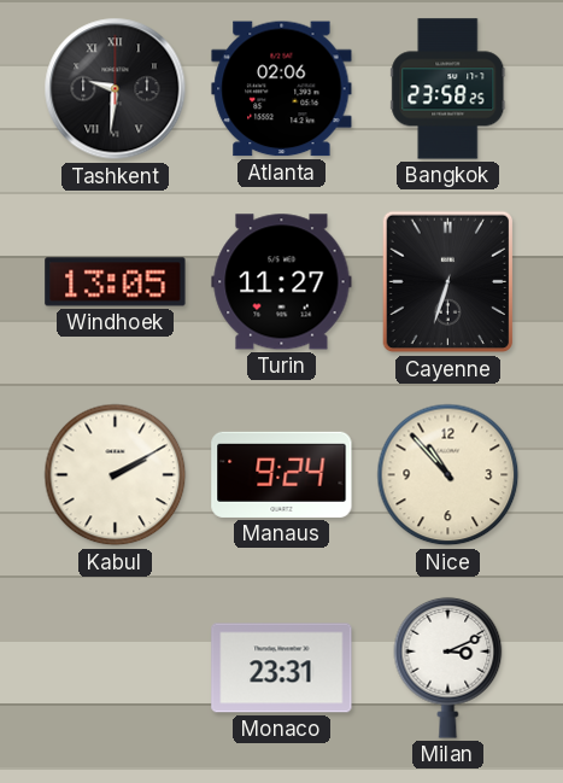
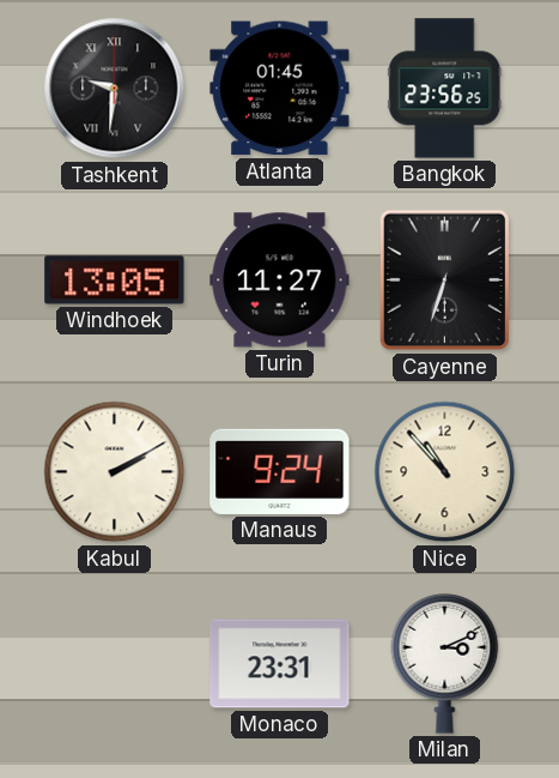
Atlanta: 02:06 -> 01:45 (280, 89)
Bangkok: 23:58 -> 23:56 (445, 89)
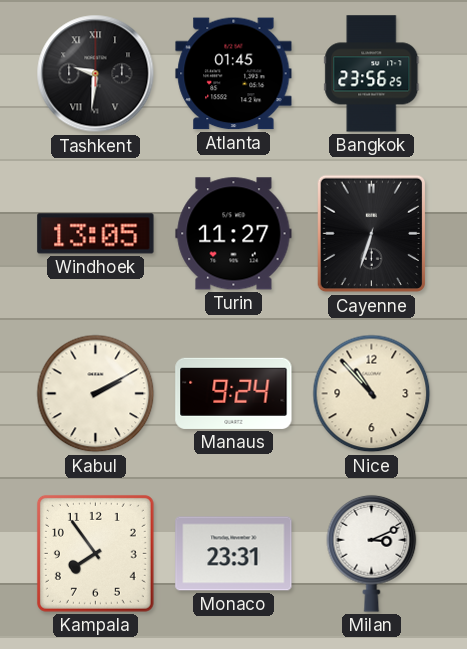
Kampala: none -> 7:54 (95, 553)
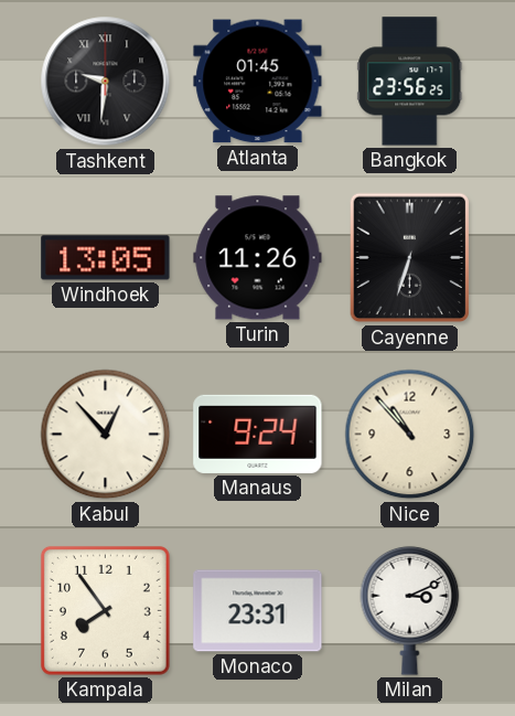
Turin: 11:27 -> 11:26 (258, 258)
Kabul: 2:10 -> 12:53 (106, 435)
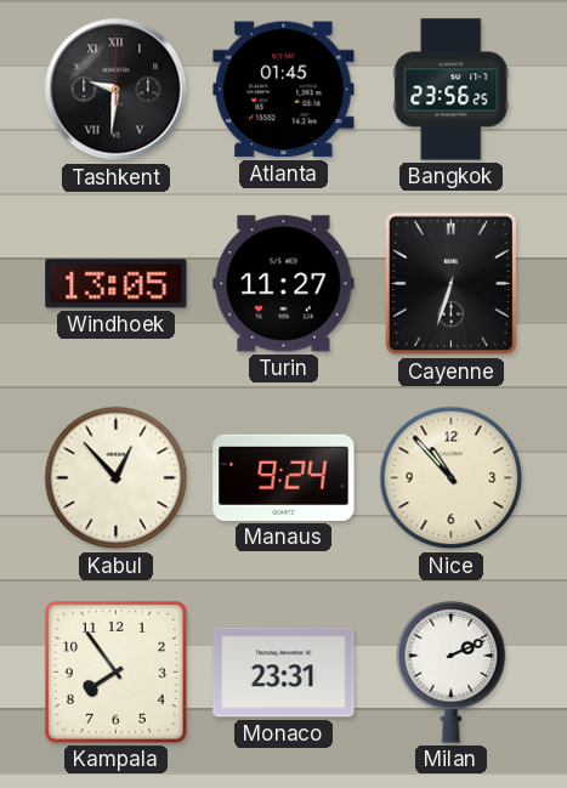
Turin: 11:26 -> 11:27 (284, 284)
Milan: 3:11 -> 2:11 (452, 671)
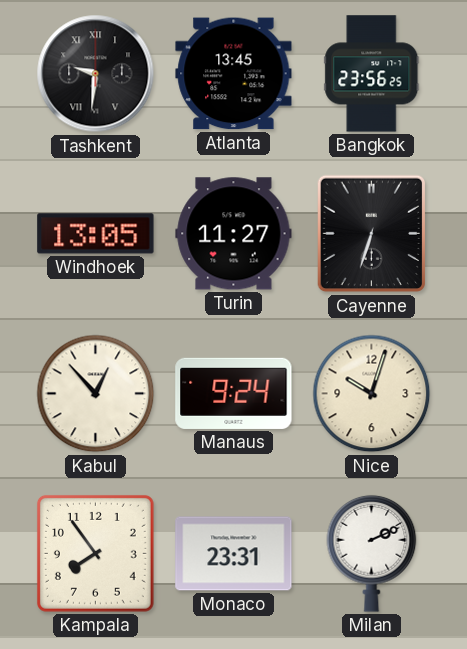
Atlanta: 01:45 -> 13:45 (234, 74)
Nice: 10:53 -> 10:03 (372, 394)
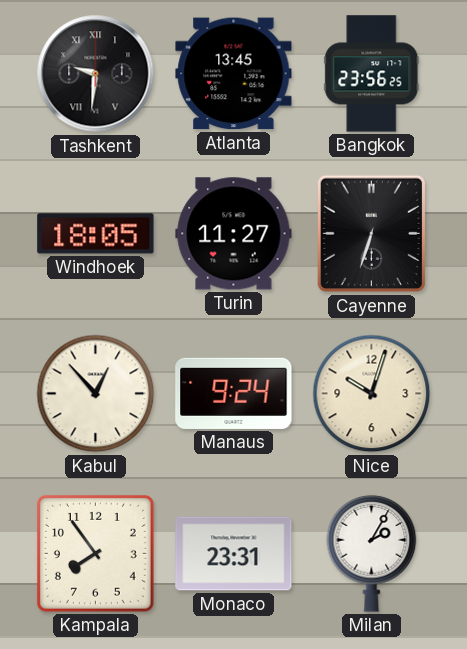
Windhoek: 13:05 -> 18:05 (96, 234)
Milan: 2:11 -> 2:05 (372, 553)
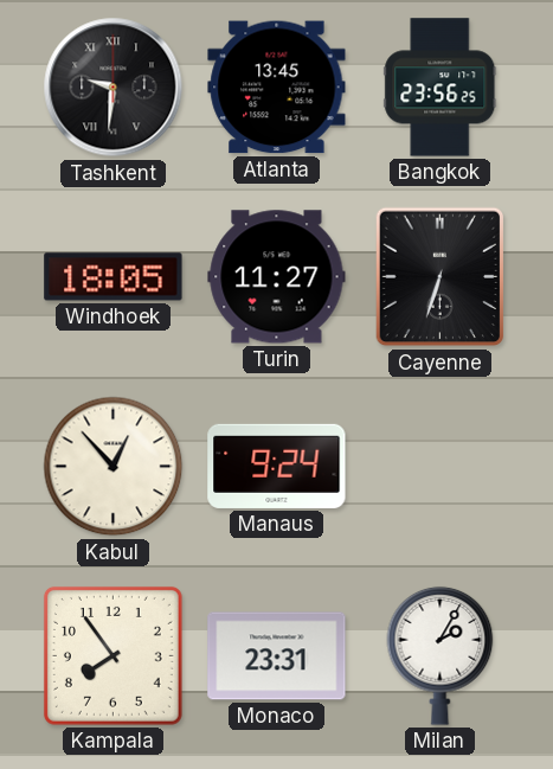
Nice: 10:03 -> none (372, 394)
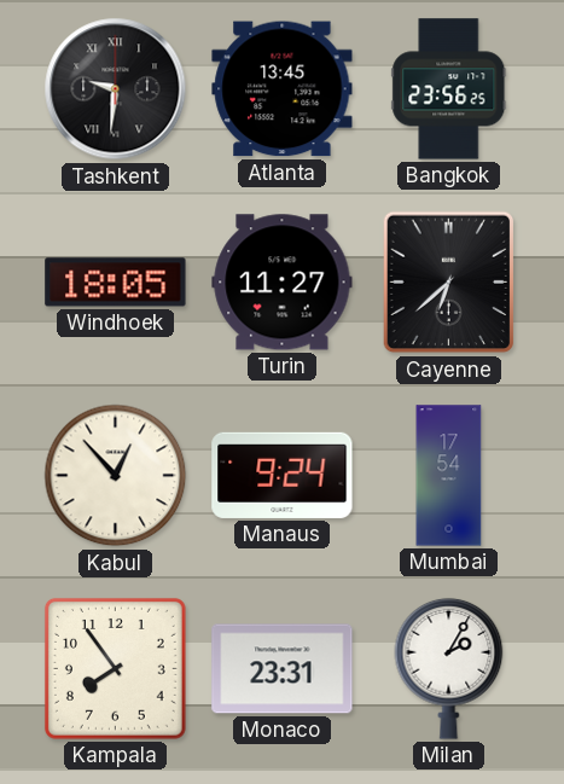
Cayenne: 6:33 -> 6:38 (449, 283)
Mumbai: none -> 17:54 (449, 476)
